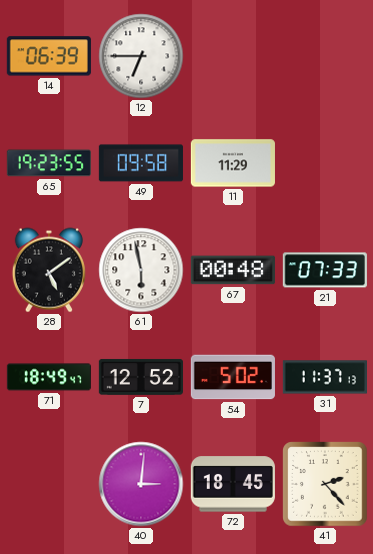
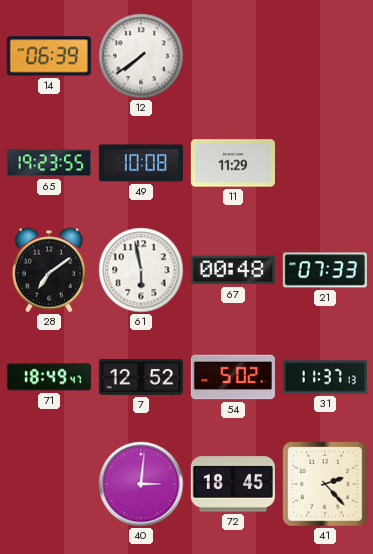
12: 6:45 -> 7:39 (141, 56)
49: 09:58 -> 10:08 (141, 163)
28: 5:09 -> 7:09 (49, 270)
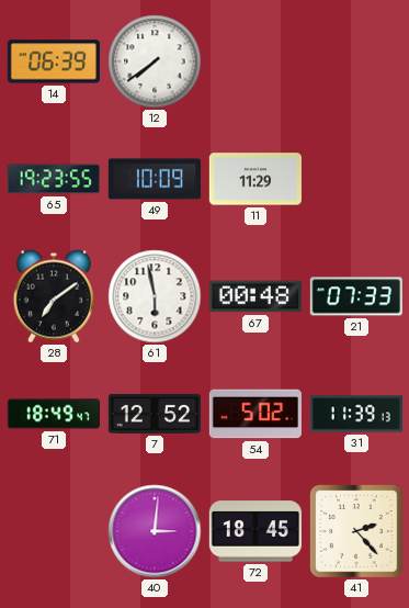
49: 10:08 -> 10:09 (155, 179)
31: 11:37 -> 11:39 (355, 414)
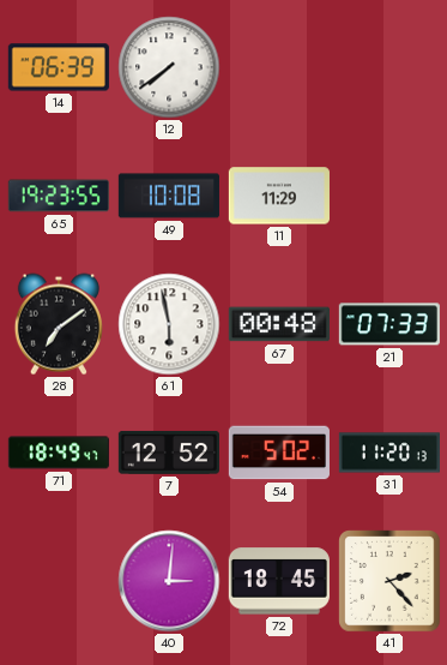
49: 10:09 -> 10:08 (169, 196)
31: 11:39 -> 11:20 (388, 453)
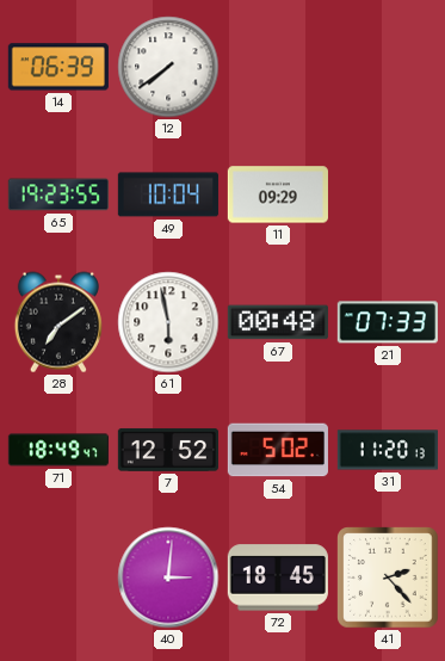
49: 10:08 -> 10:04 (168, 194)
11: 11:29 -> 09:29 (278, 194)
